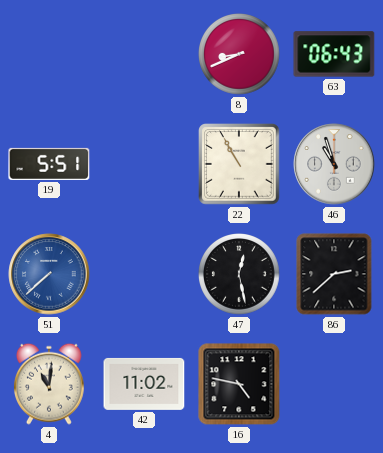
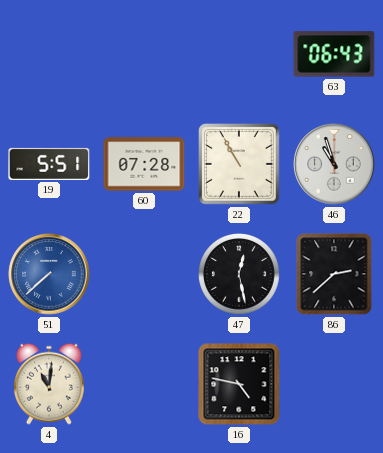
8: 8:41 -> none (240, 55)
60: none -> 07:28 (144, 164)
42: 11:02 -> none (144, 384)
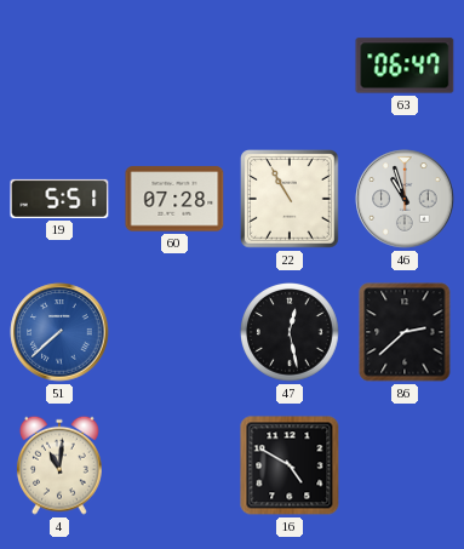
63: 06:43 -> 06:47 (405, 65)
16: 4:47 -> 4:50 (290, 465)
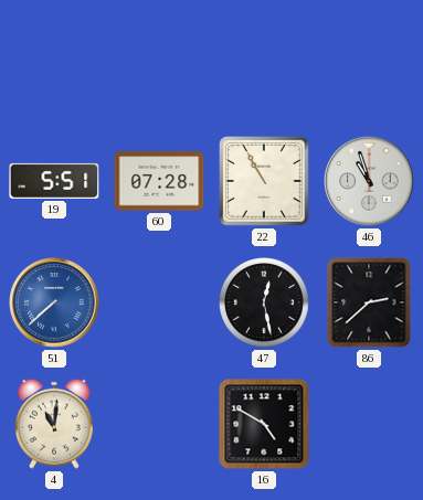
63: 06:47 -> none (405, 65)
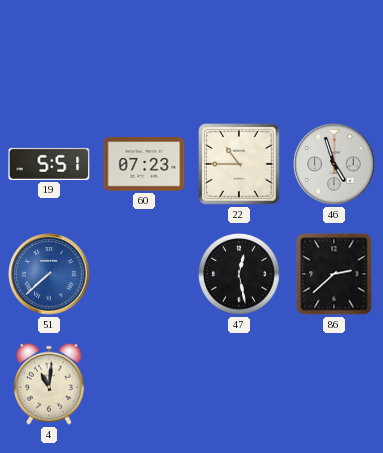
60: 07:28 -> 07:23 (144, 164)
22: 10:55 -> 10:45 (240, 165)
46: 10:57 -> 4:57 (334, 164)
16: 4:50 -> none (264, 424)
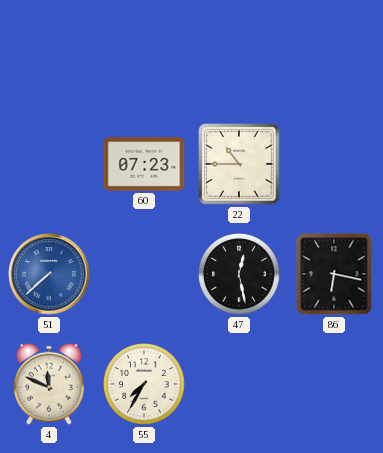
19: 5:51 -> none (49, 164)
46: 4:57 -> none (334, 164)
86: 2:38 -> 6:17 (334, 274)
4: 11:01 -> 11:49 (49, 384)
55: none -> 7:35 (145, 385)
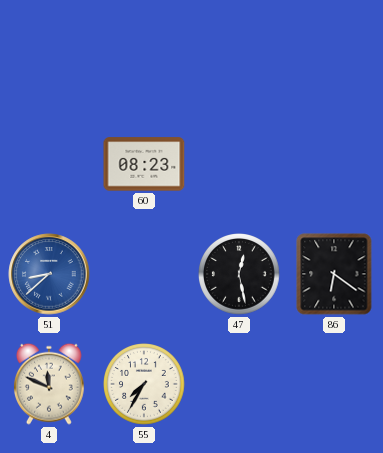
60: 07:23 -> 08:23 (144, 164)
22: 10:45 -> none (240, 165)
51: 7:38 -> 8:38 (49, 274)
86: 6:17 -> 6:21 (334, 274)
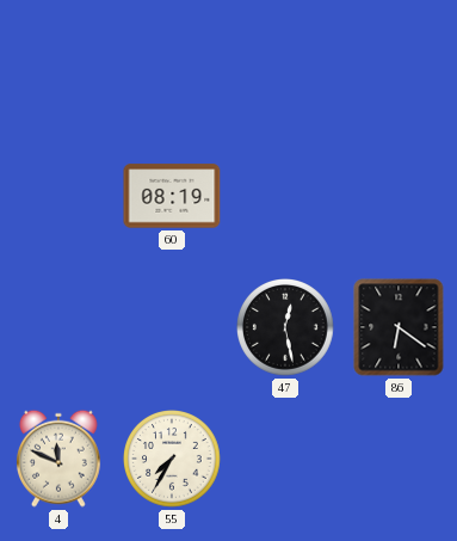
60: 08:23 -> 08:19 (172, 196)
51: 8:38 -> none (49, 274)
